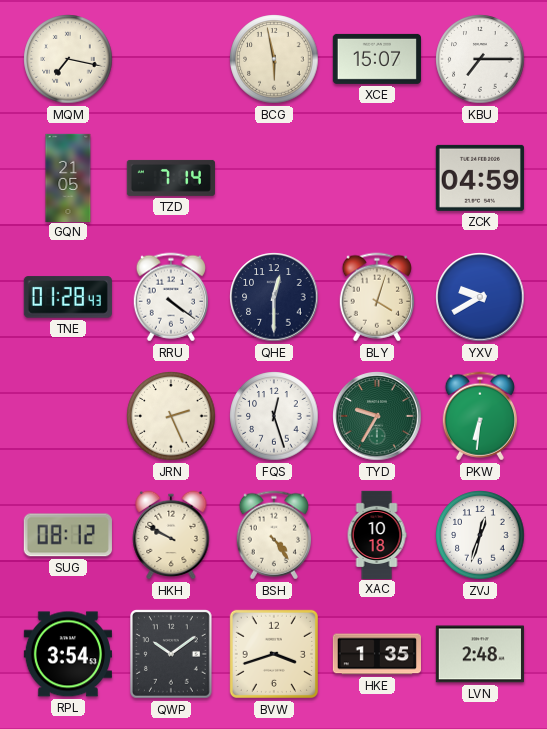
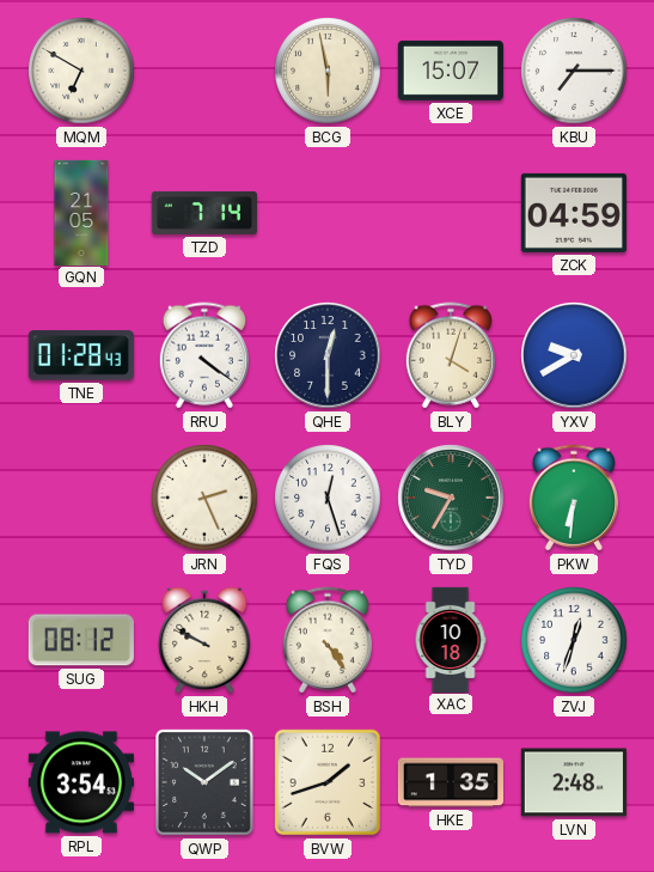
MQM: 7:17 -> 6:50 (81, 71)
BVW: 3:42 -> 1:42 (328, 782)
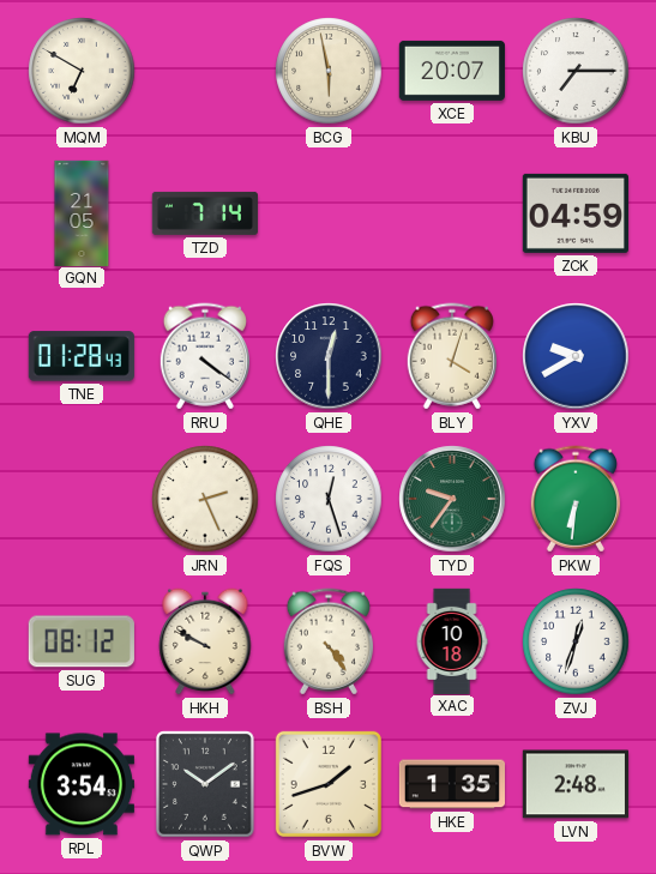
XCE: 15:07 -> 20:07 (452, 71)
TYD: 9:35 -> 9:36 (452, 499)
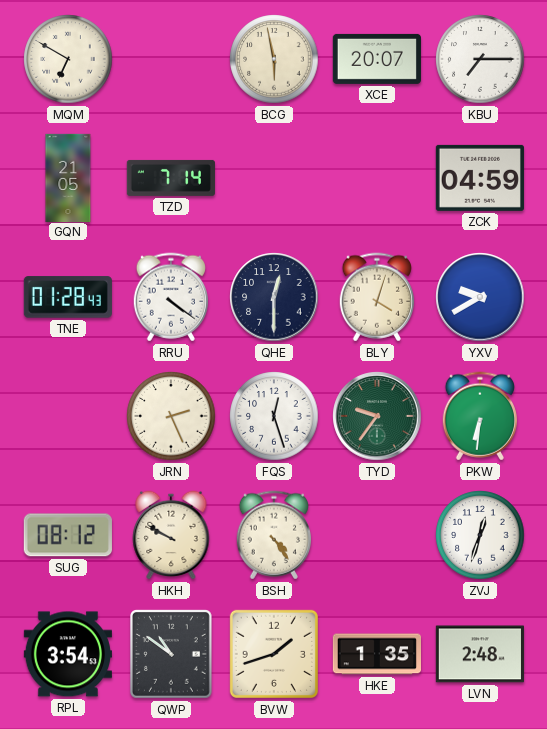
XAC: 10:18 -> none (452, 640)
QWP: 10:09 -> 10:51 (172, 655)
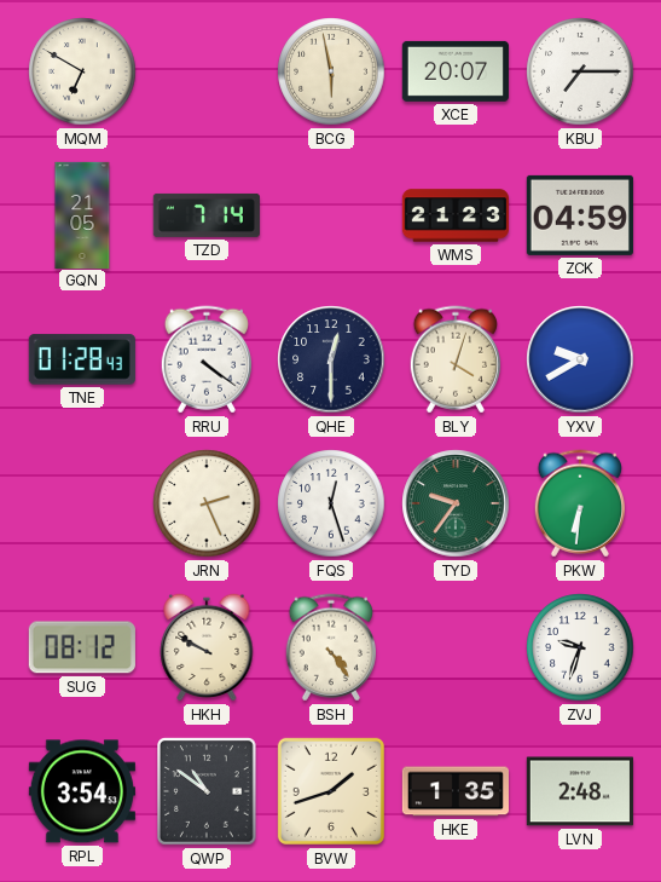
WMS: none -> 21:23 (454, 215)
ZVJ: 12:33 -> 9:33 (580, 647)
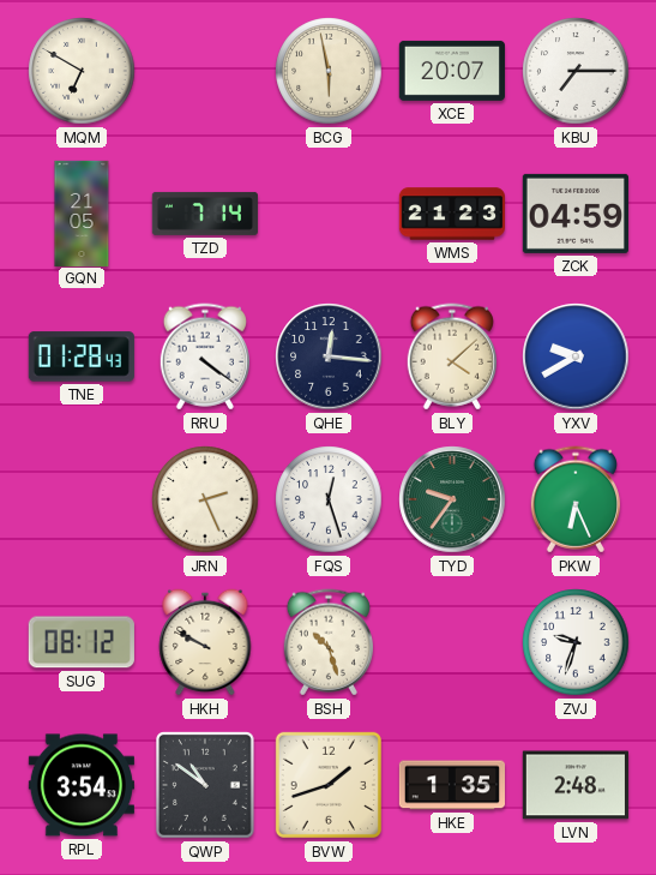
QHE: 12:30 -> 12:16 (329, 356)
BLY: 4:03 -> 4:08 (451, 356)
PKW: 6:31 -> 6:26 (574, 499)
BSH: 4:24 -> 10:27 (327, 642)
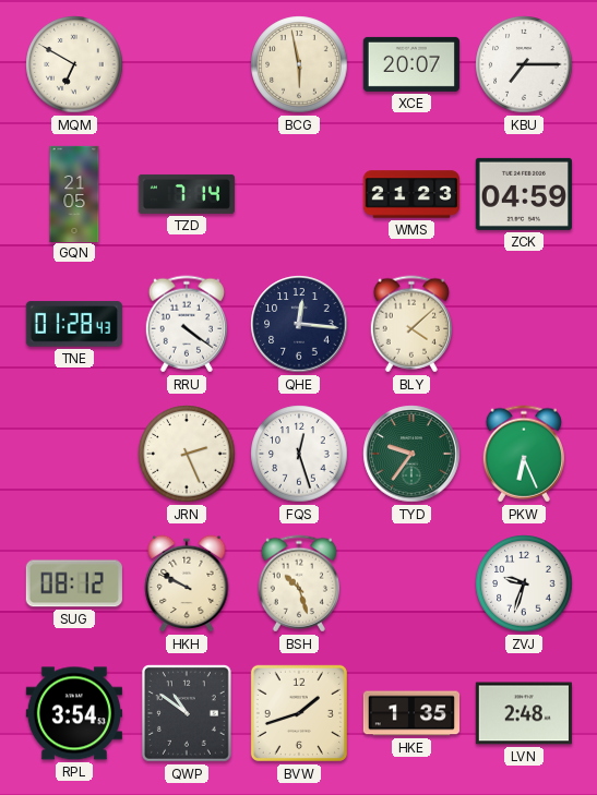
YXV: 9:40 -> none (576, 356)
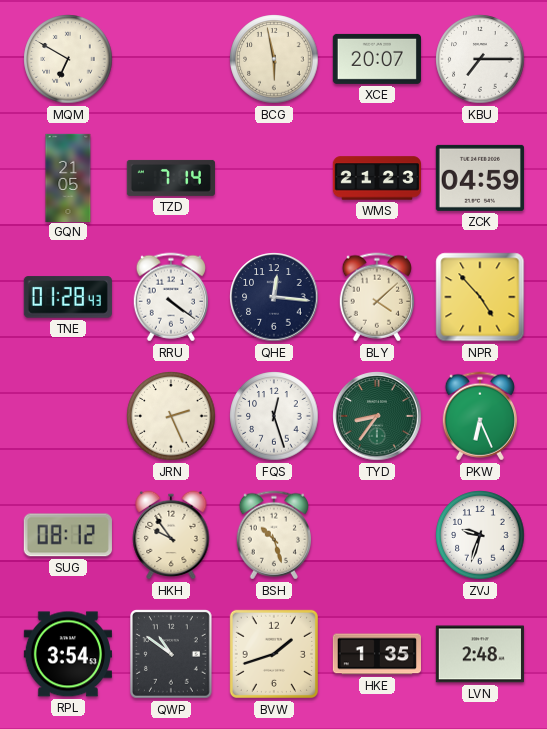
NPR: none -> 4:53 (480, 297)
TYD: 9:36 -> 8:36 (377, 416)
HKH: 9:50 -> 9:54 (171, 535)
